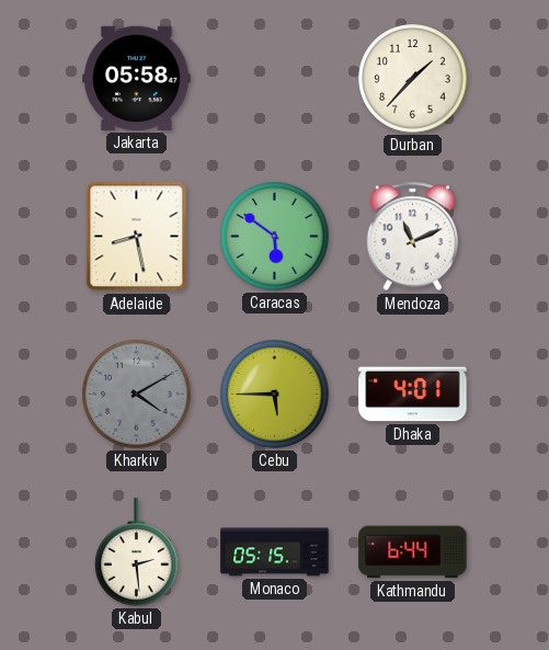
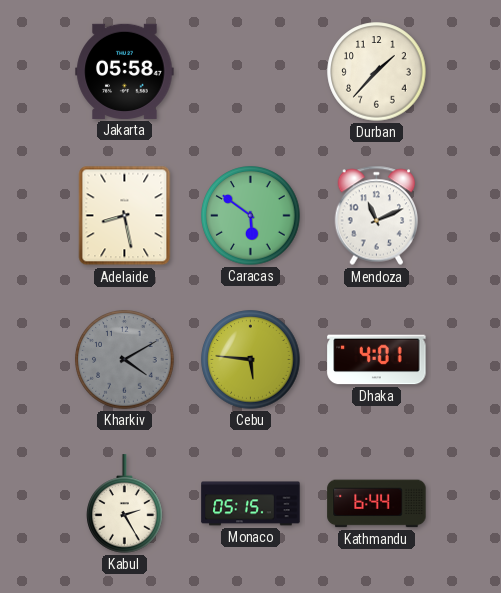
Cebu: 5:45 -> 5:46 (251, 360)
Kabul: 2:29 -> 2:25 (125, 504)
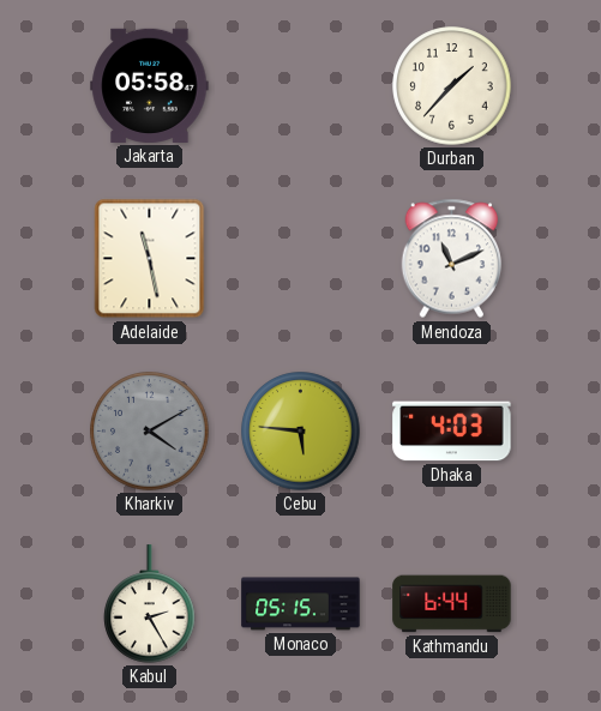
Adelaide: 8:28 -> 11:28 (150, 259)
Caracas: 5:51 -> none (251, 216)
Dhaka: 4:01 -> 4:03 (452, 432)
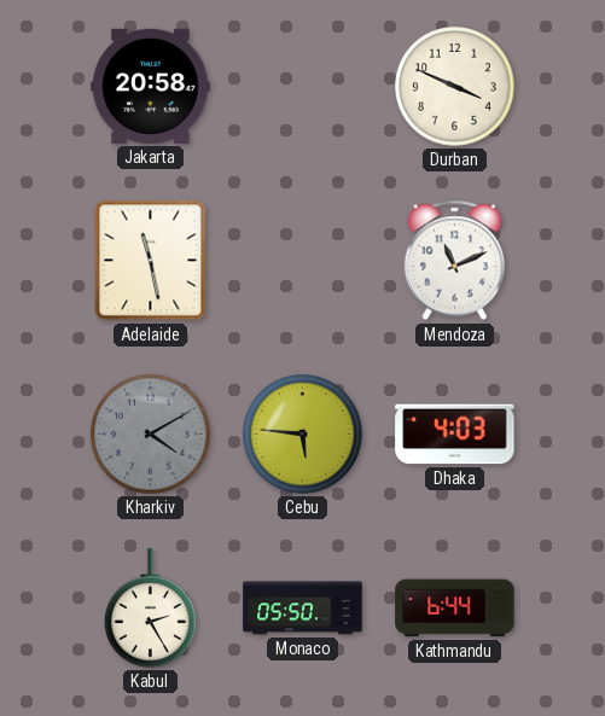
Jakarta: 05:58 -> 20:58 (151, 86)
Durban: 1:37 -> 3:49 (455, 87)
Monaco: 05:15 -> 05:50 (303, 609)
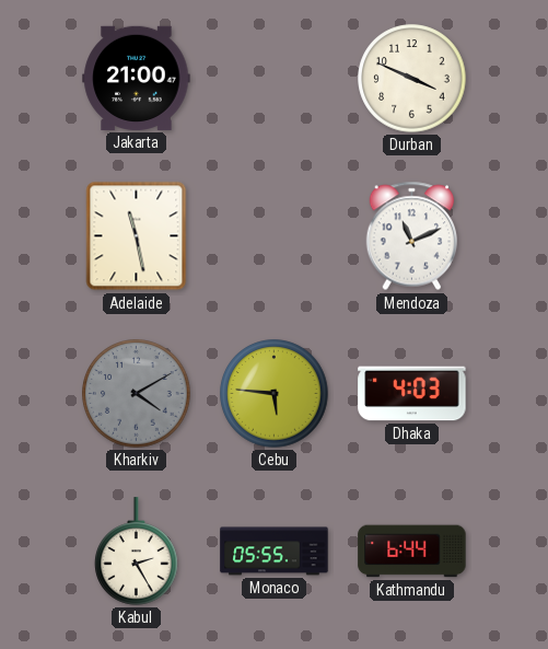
Jakarta: 20:58 -> 21:00 (137, 78)
Monaco: 05:50 -> 05:55 (275, 552)
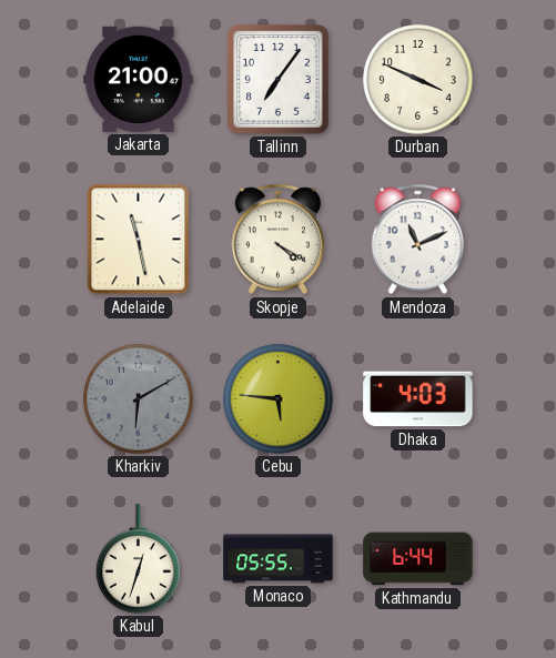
Tallinn: none -> 7:06 (279, 80)
Skopje: none -> 4:20 (279, 240)
Kharkiv: 4:10 -> 6:10 (139, 399)
Kabul: 2:25 -> 12:33 (139, 559)
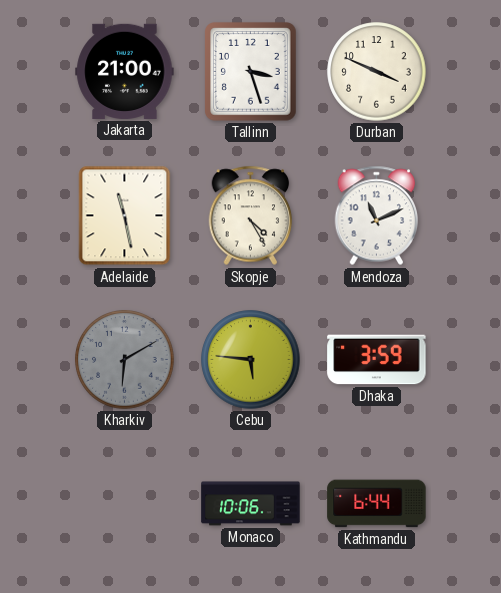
Tallinn: 7:06 -> 3:27 (251, 72)
Skopje: 4:20 -> 4:25 (251, 216)
Dhaka: 4:03 -> 3:59 (377, 360)
Kabul: 12:33 -> none (139, 559)
Monaco: 05:55 -> 10:06 (251, 504)
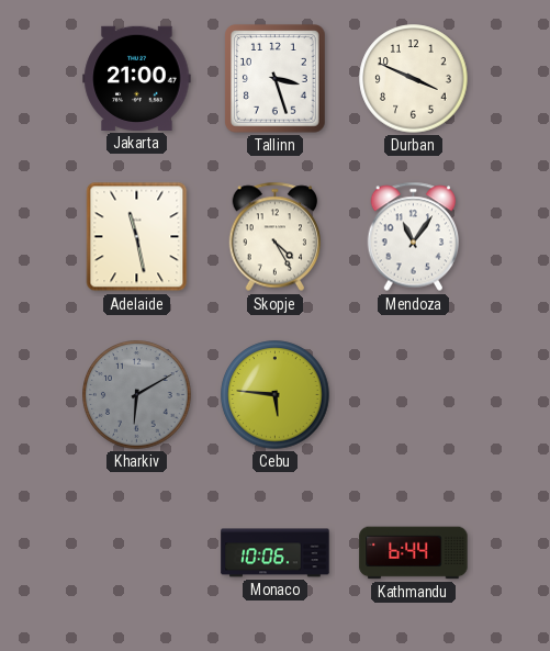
Mendoza: 11:11 -> 11:06 (414, 237)
Dhaka: 3:59 -> none (377, 360)
